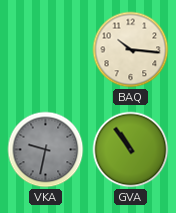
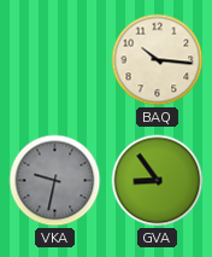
GVA: 10:54 -> 8:54 (158, 181)
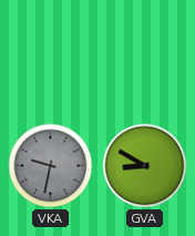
BAQ: 10:16 -> none (158, 60)
GVA: 8:54 -> 8:50 (145, 166)
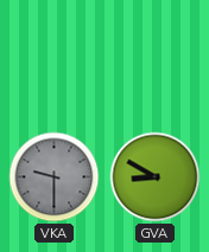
VKA: 9:32 -> 9:30 (55, 177)
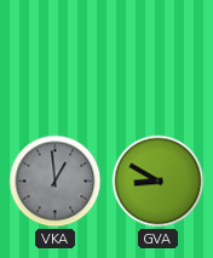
VKA: 9:30 -> 12:59 (56, 182)
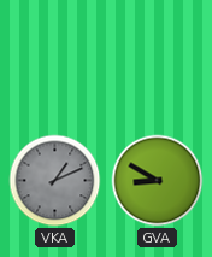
VKA: 12:59 -> 1:11 (55, 181)
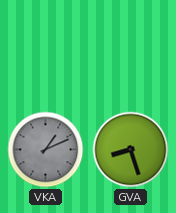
GVA: 8:50 -> 8:27 (131, 150)
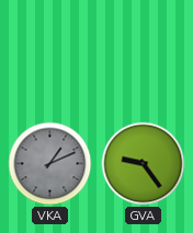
GVA: 8:27 -> 9:24 (144, 164)
